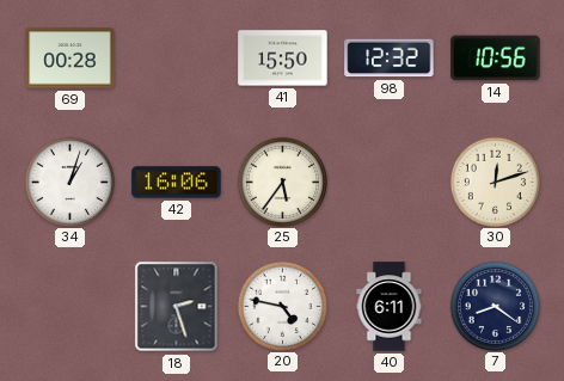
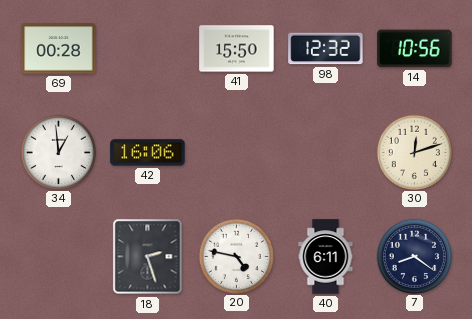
34: 1:03 -> 12:59 (58, 152)
25: 5:36 -> none (282, 182)
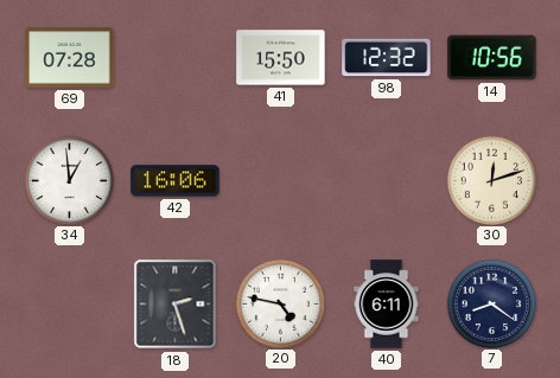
69: 00:28 -> 07:28 (70, 58)
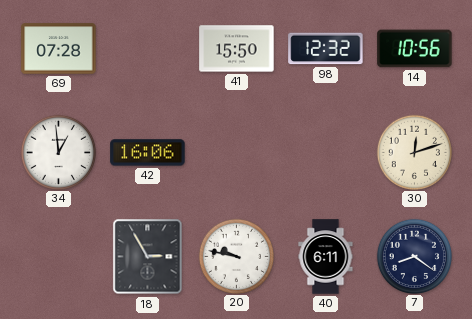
18: 2:27 -> 2:55 (148, 257)
20: 4:47 -> 9:47 (236, 256)
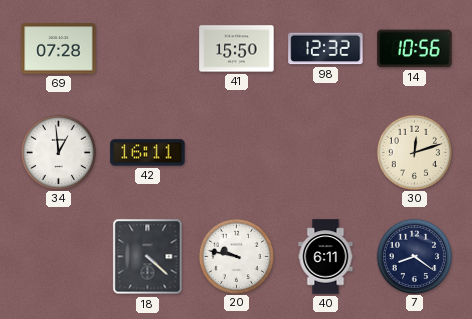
42: 16:06 -> 16:11 (148, 153)
18: 2:55 -> 4:22 (148, 257)
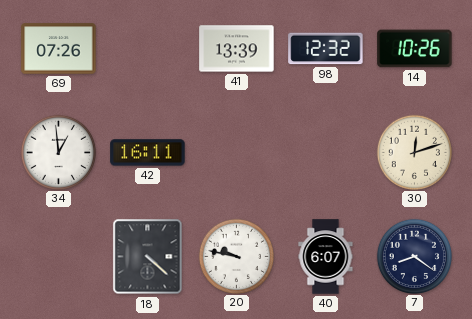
69: 07:28 -> 07:26 (59, 49)
41: 15:50 -> 13:39 (237, 49)
14: 10:56 -> 10:26 (415, 49)
40: 6:11 -> 6:07 (326, 257)
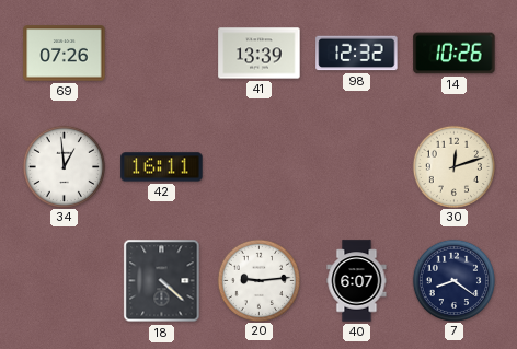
20: 9:47 -> 9:14 (258, 280)
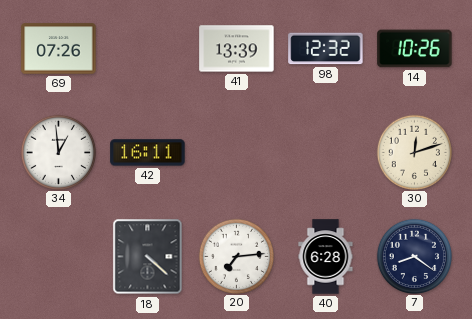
20: 9:14 -> 7:14 (236, 256)
40: 6:07 -> 6:28 (326, 257)
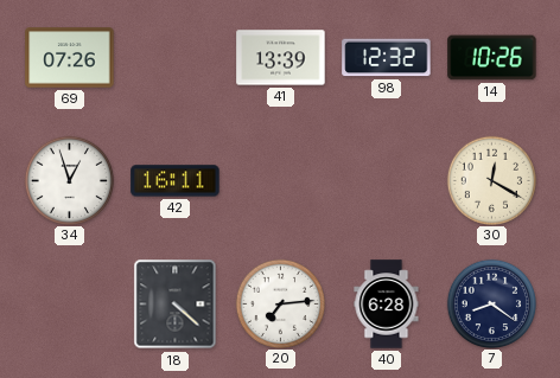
34: 12:59 -> 12:57 (69, 180)
30: 12:12 -> 12:20 (491, 180)
